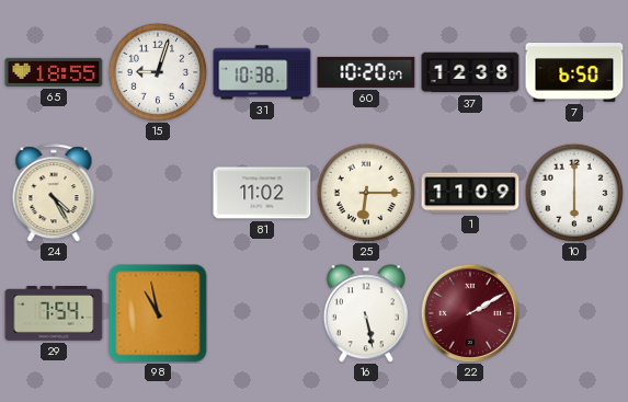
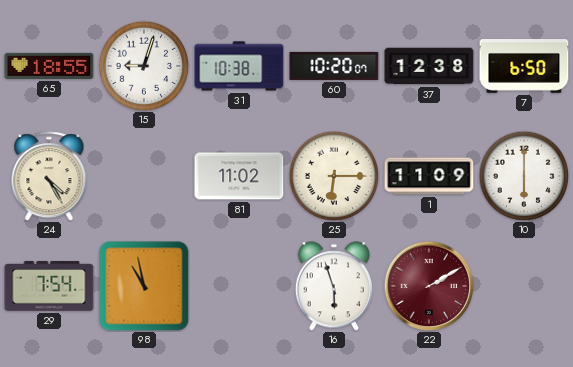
16: 5:28 -> 5:57 (334, 286)
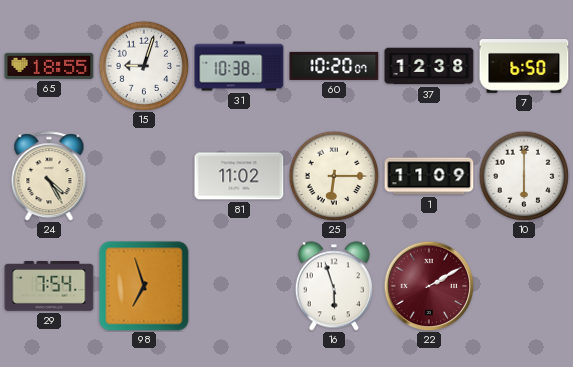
98: 10:58 -> 6:57 (144, 286)
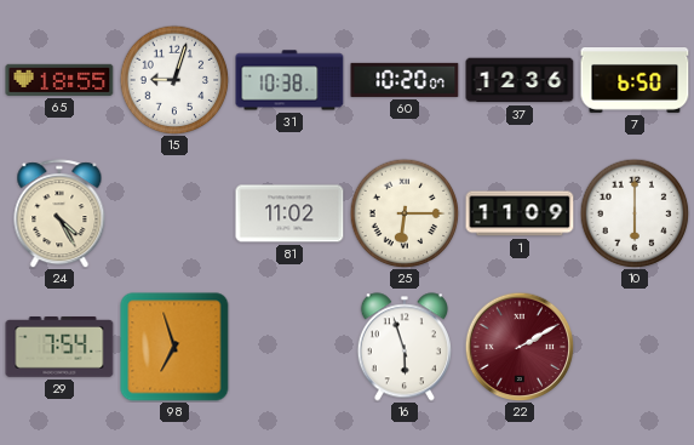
37: 12:38 -> 12:36 (520, 80)
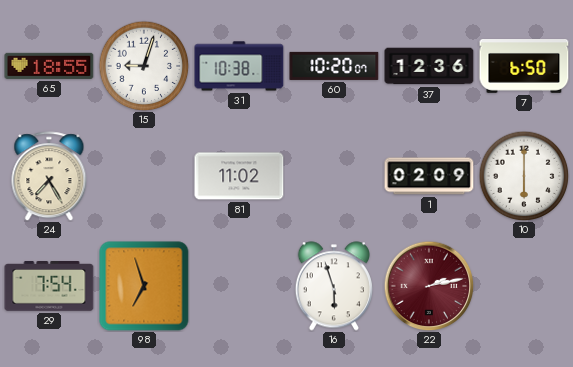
24: 4:25 -> 7:25 (49, 176)
25: 6:15 -> none (405, 213)
1: 11:09 -> 02:09 (429, 176)
22: 2:10 -> 2:13 (429, 286)
